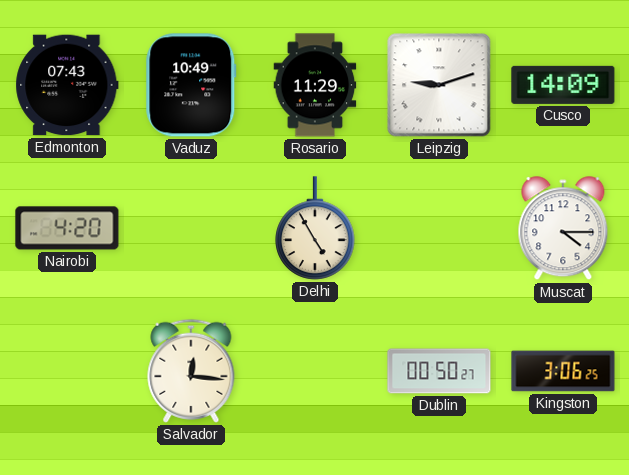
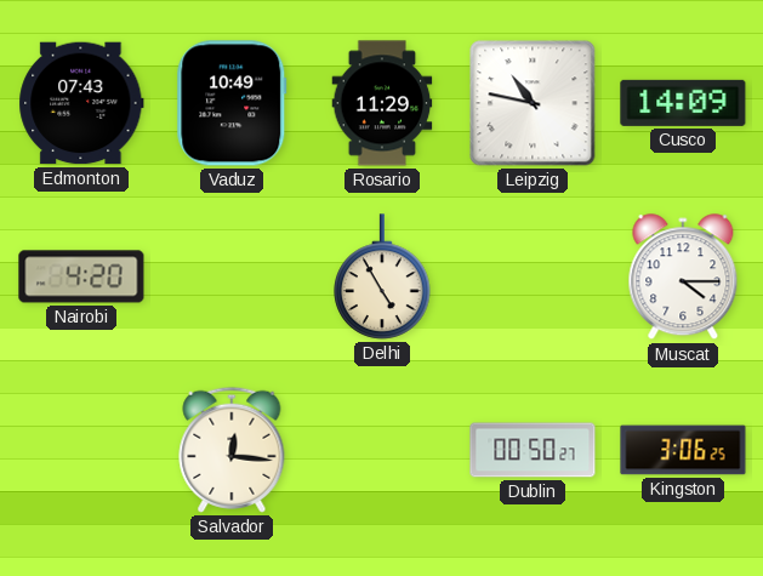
Leipzig: 9:12 -> 10:47 (533, 103)
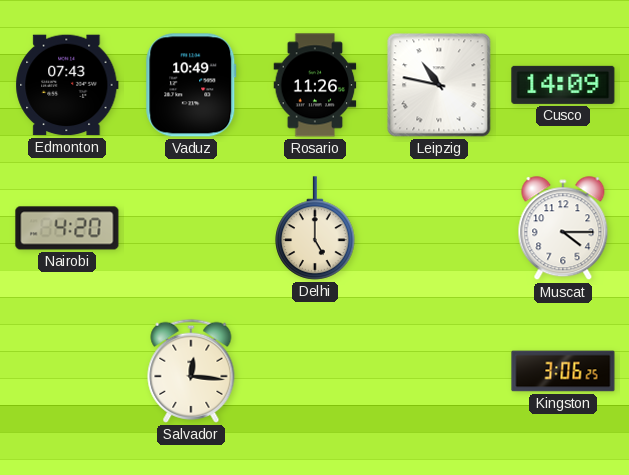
Rosario: 11:29 -> 11:26 (315, 85)
Delhi: 4:55 -> 5:00 (315, 228)
Dublin: 00:50 -> none (533, 450)
